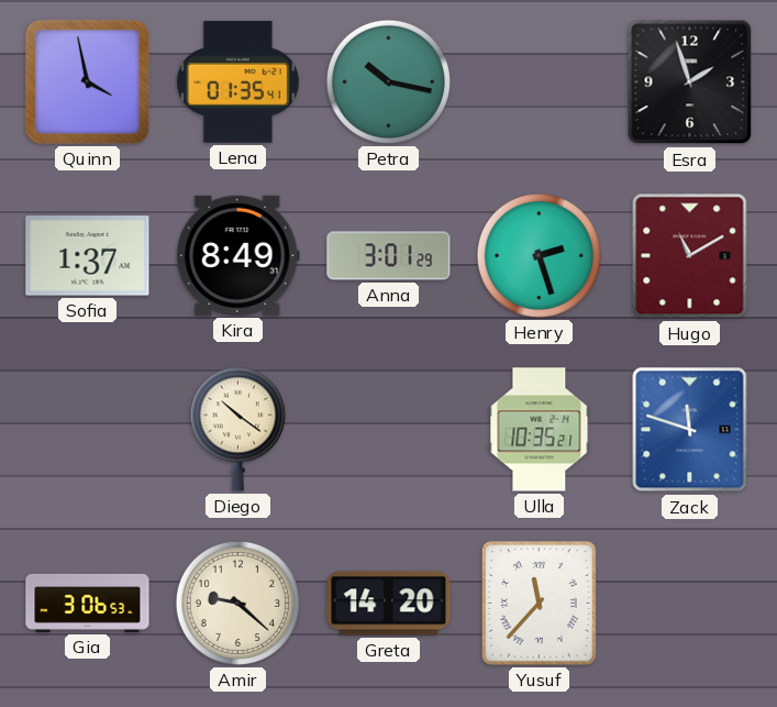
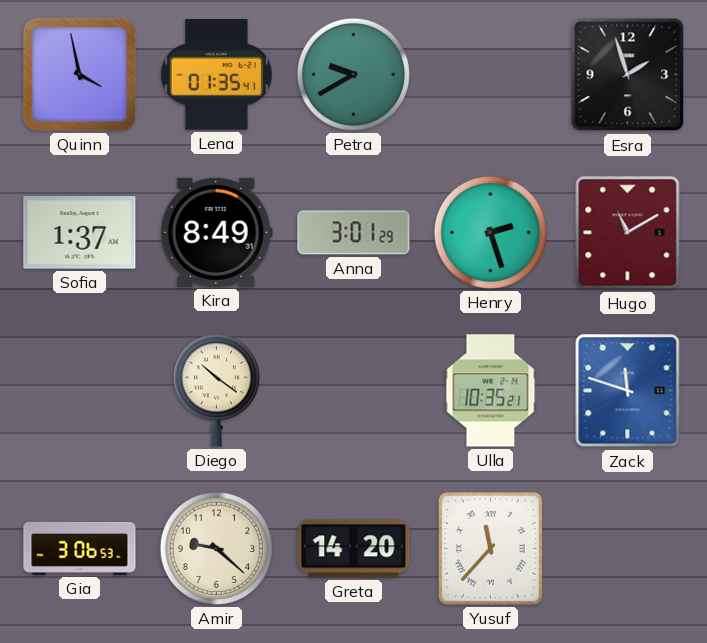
Petra: 10:17 -> 9:40 (353, 74)
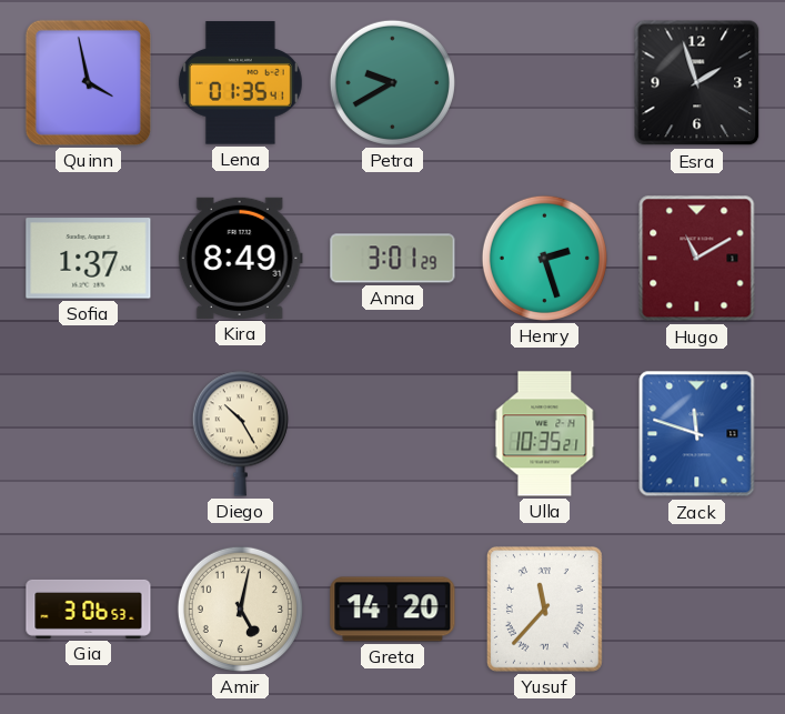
Diego: 10:21 -> 10:25 (240, 433)
Amir: 9:22 -> 5:02 (240, 609)
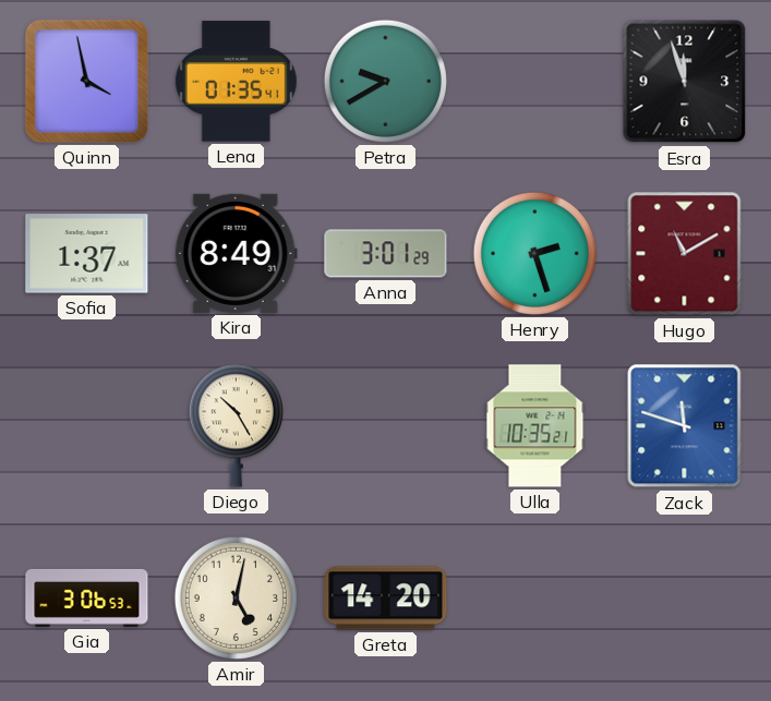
Esra: 1:57 -> 11:57 (685, 82)
Yusuf: 11:37 -> none (544, 609)
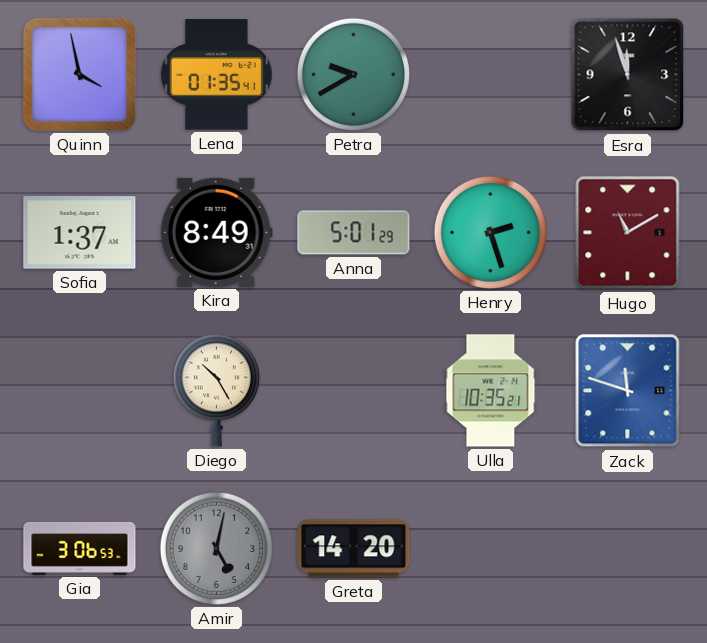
Anna: 3:01 -> 5:01 (354, 233)
Amir dial: cream -> grey (216, 548)
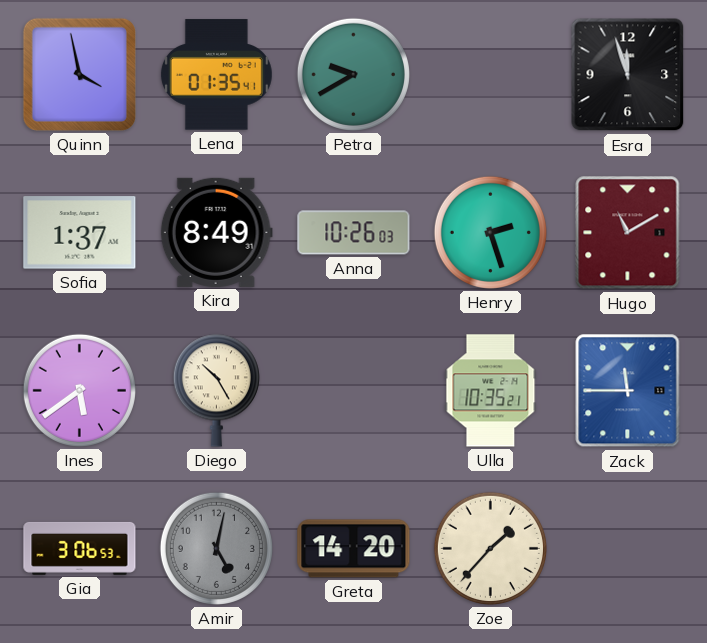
Anna: 5:01 -> 10:26 (354, 233)
Ines: none -> 5:39 (79, 390)
Zack: 11:48 -> 11:45 (628, 391)
Zoe: none -> 1:37 (490, 548)
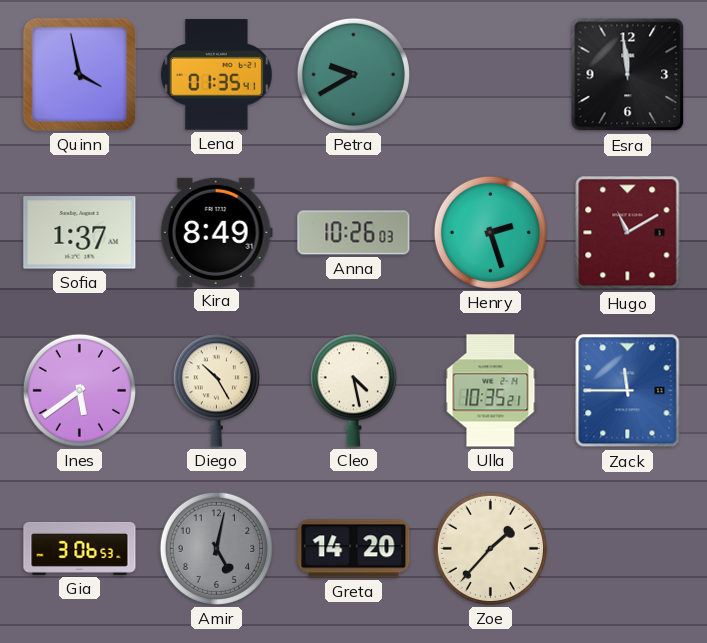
Esra: 11:57 -> 11:59 (628, 75)
Cleo: none -> 4:28 (353, 390)
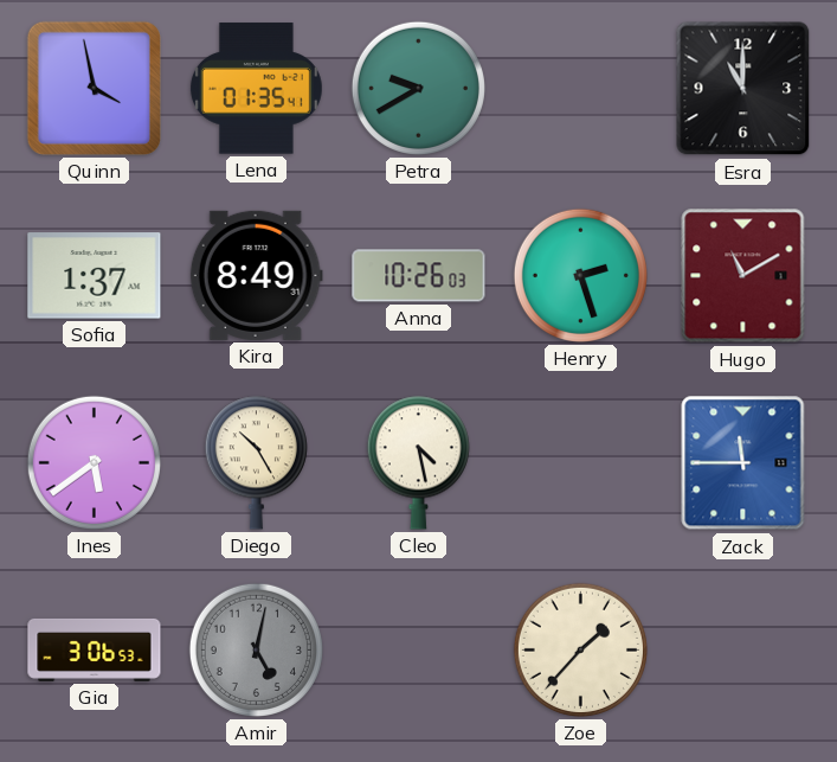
Esra: 11:59 -> 11:00 (743, 89)
Ulla: 10:35 -> none (491, 391)
Greta: 14:20 -> none (354, 549)
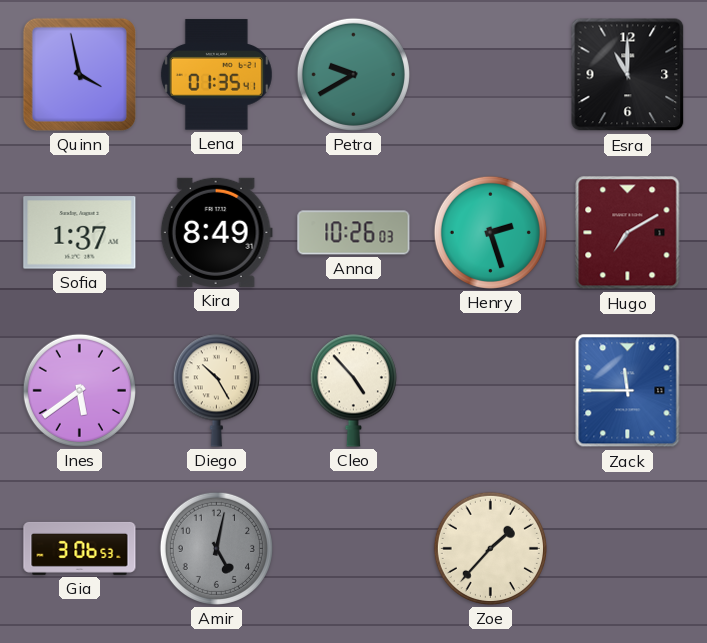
Hugo: 11:10 -> 7:10 (628, 233)
Cleo: 4:28 -> 4:53 (353, 390)
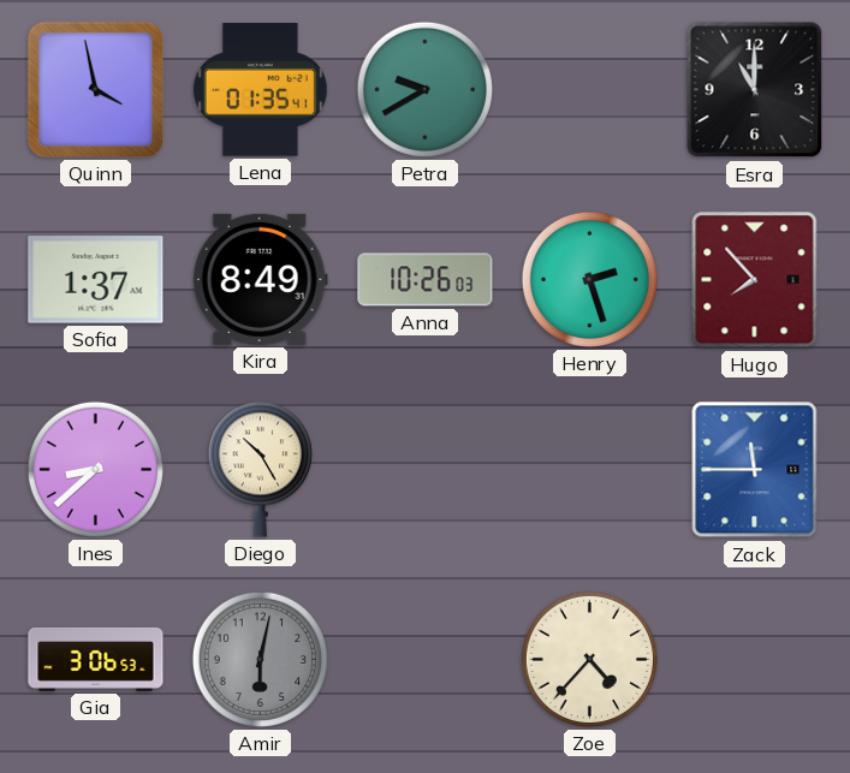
Hugo: 7:10 -> 7:53 (755, 280)
Ines: 5:39 -> 8:38 (95, 469)
Cleo: 4:53 -> none (353, 390)
Amir: 5:02 -> 6:02 (260, 659)
Zoe: 1:37 -> 4:37 (589, 659)
